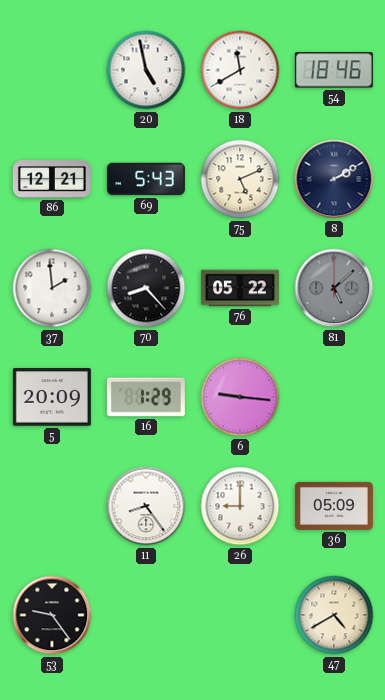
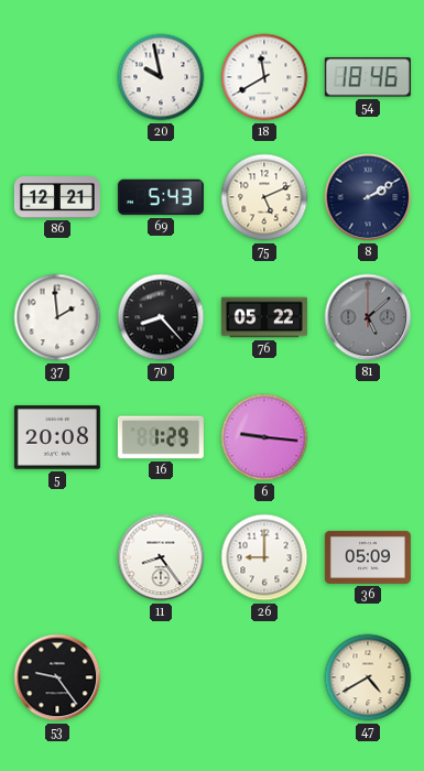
20: 4:58 -> 9:58 (161, 77)
5: 20:09 -> 20:08 (57, 437)
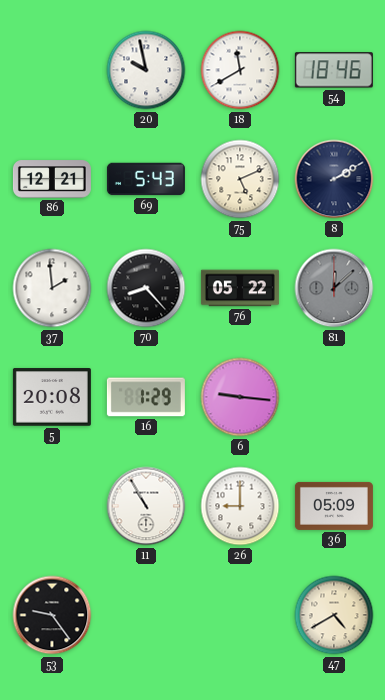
81: 5:08 -> 12:08 (334, 288)
11: 8:24 -> 10:55 (146, 506)
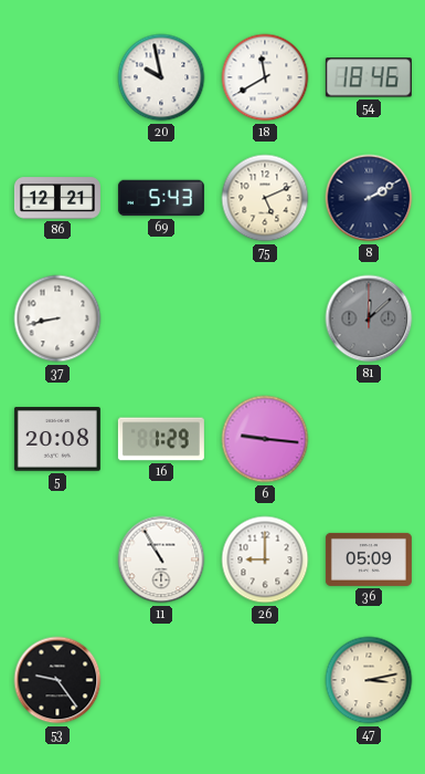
37: 1:59 -> 8:43 (57, 318)
70: 8:23 -> none (146, 288)
76: 05:22 -> none (240, 288)
47: 4:40 -> 3:13 (369, 680)
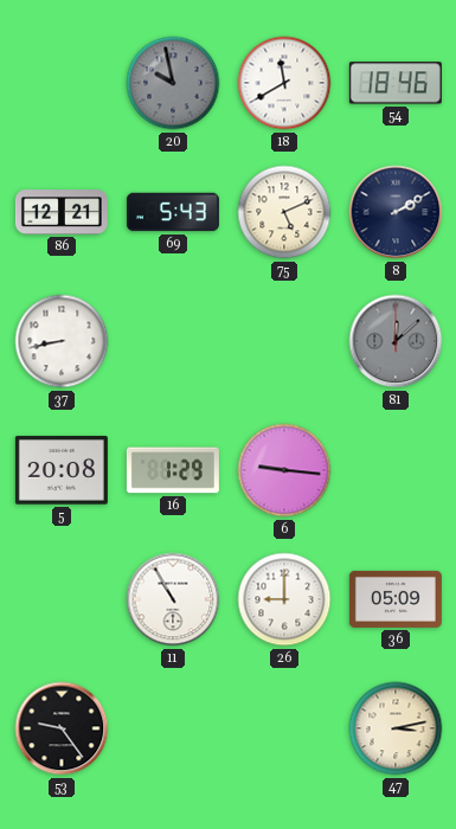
20 dial: white -> grey (173, 83)
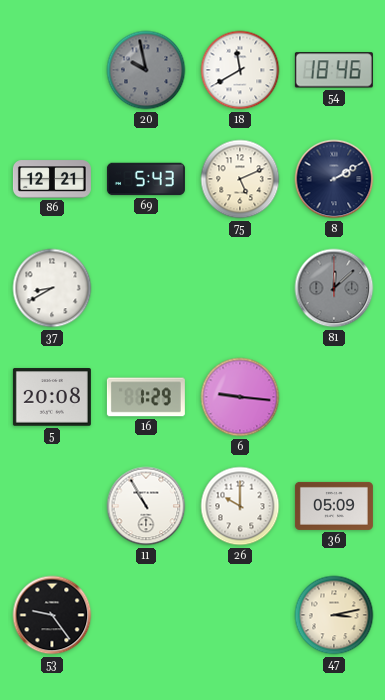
37: 8:43 -> 8:40 (52, 288)
26: 9:00 -> 10:00 (240, 506)
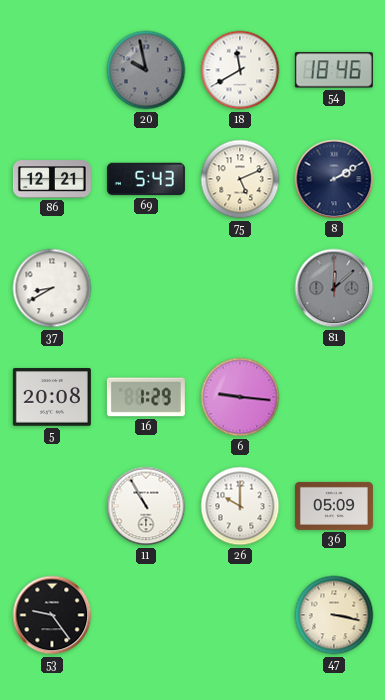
47: 3:13 -> 3:17 (334, 615)
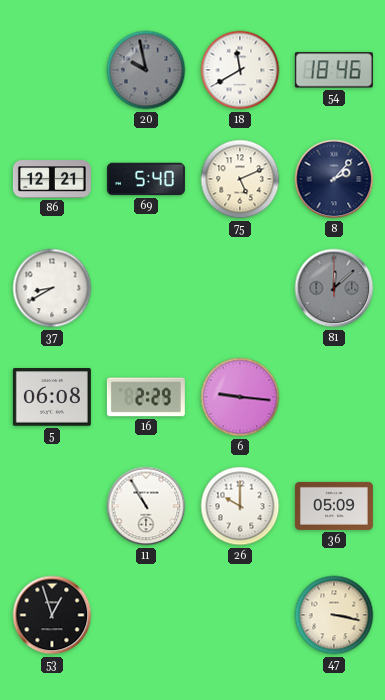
69: 5:43 -> 5:40 (146, 179)
8: 2:10 -> 2:07 (334, 179)
5: 20:08 -> 06:08 (52, 397)
16: 1:29 -> 2:29 (146, 397)
53: 9:24 -> 12:57 (52, 615)
